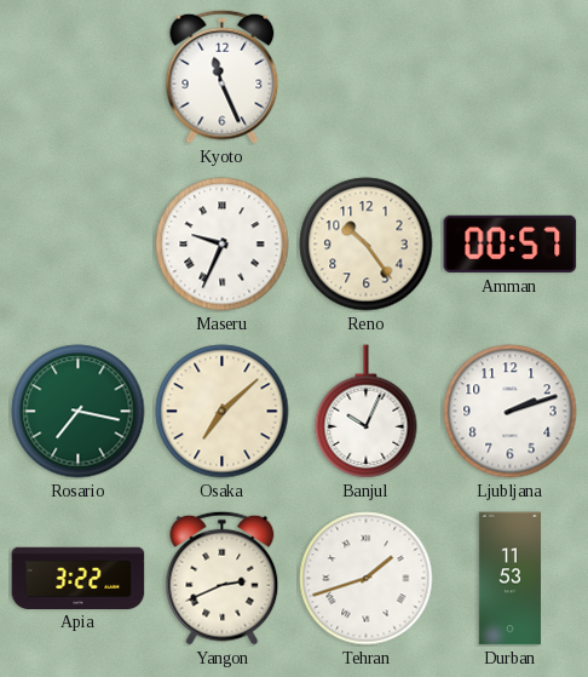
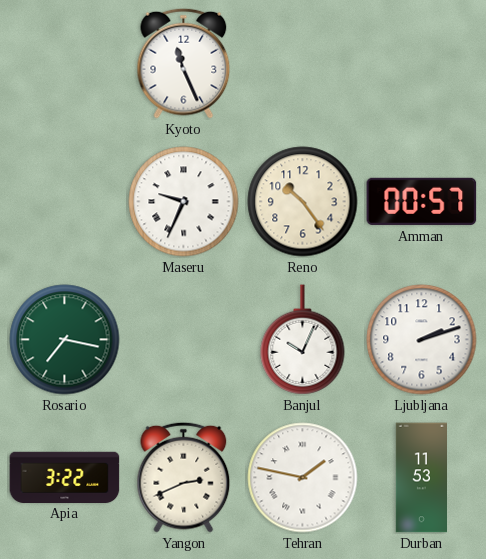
Osaka: 7:08 -> none (223, 412)
Tehran: 1:42 -> 1:47 (303, 478)
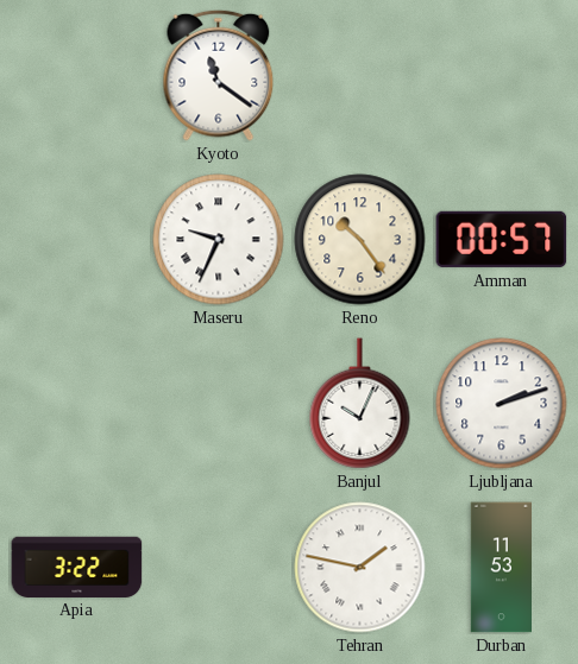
Kyoto: 11:26 -> 11:21 (219, 75)
Rosario: 7:17 -> none (65, 340)
Yangon: 2:41 -> none (184, 477)
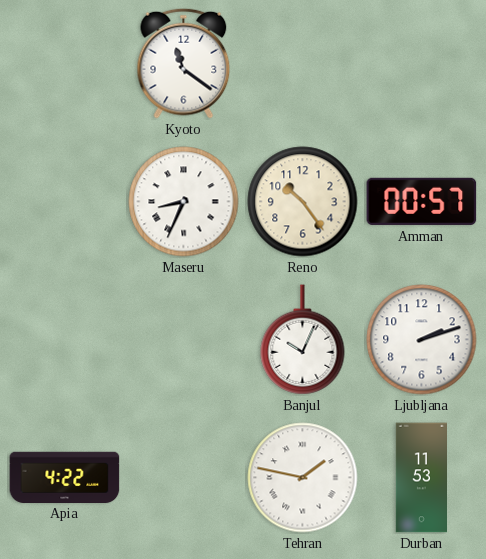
Maseru: 9:34 -> 8:34 (184, 202)
Apia: 3:22 -> 4:22 (65, 477)
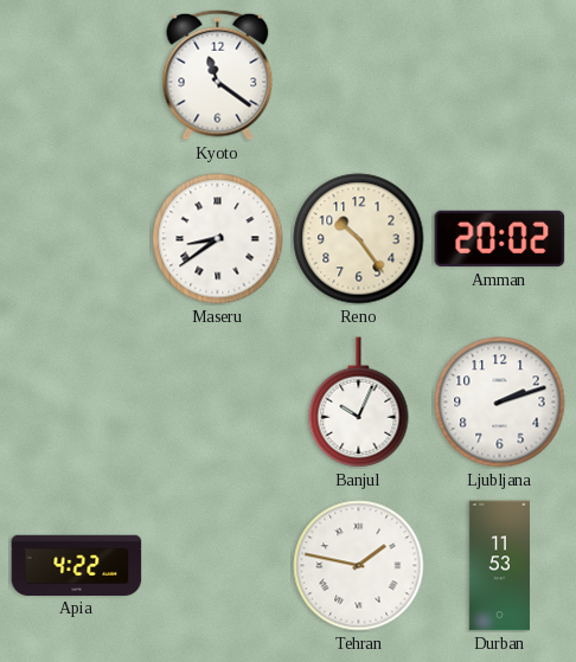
Maseru: 8:34 -> 8:39 (218, 239)
Amman: 00:57 -> 20:02 (500, 238)
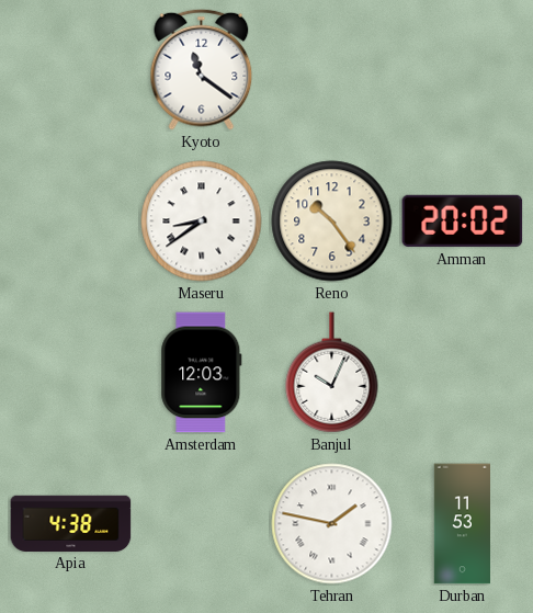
Amsterdam: none -> 12:03 (202, 373)
Ljubljana: 2:12 -> none (500, 403)
Apia: 4:22 -> 4:38 (71, 523)
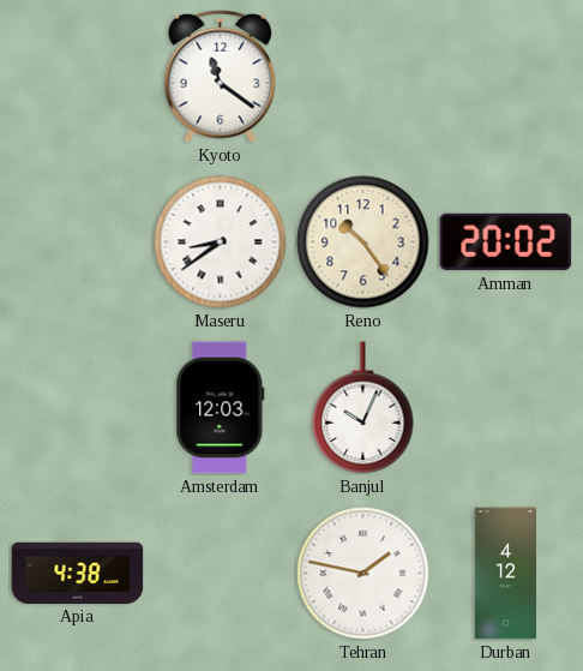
Durban: 11:53 -> 4:12 (505, 574)
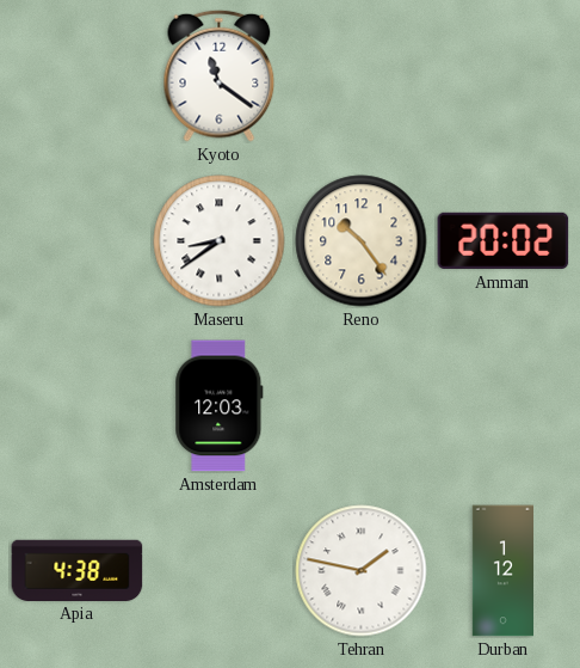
Banjul: 10:04 -> none (363, 408)
Durban: 4:12 -> 1:12 (502, 571)
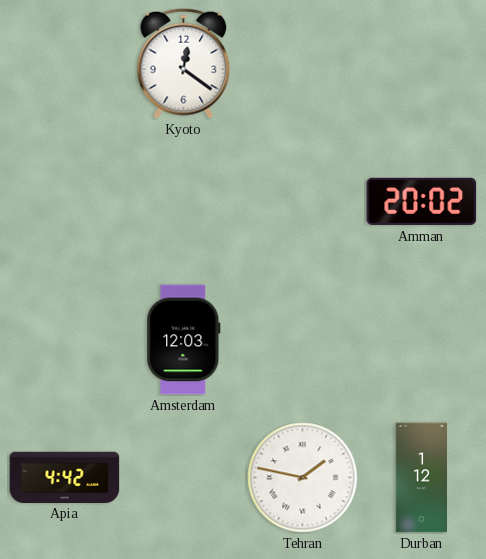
Kyoto: 11:21 -> 12:21 (184, 63)
Maseru: 8:39 -> none (220, 241)
Reno: 10:24 -> none (362, 241)
Apia: 4:38 -> 4:42 (65, 477)
